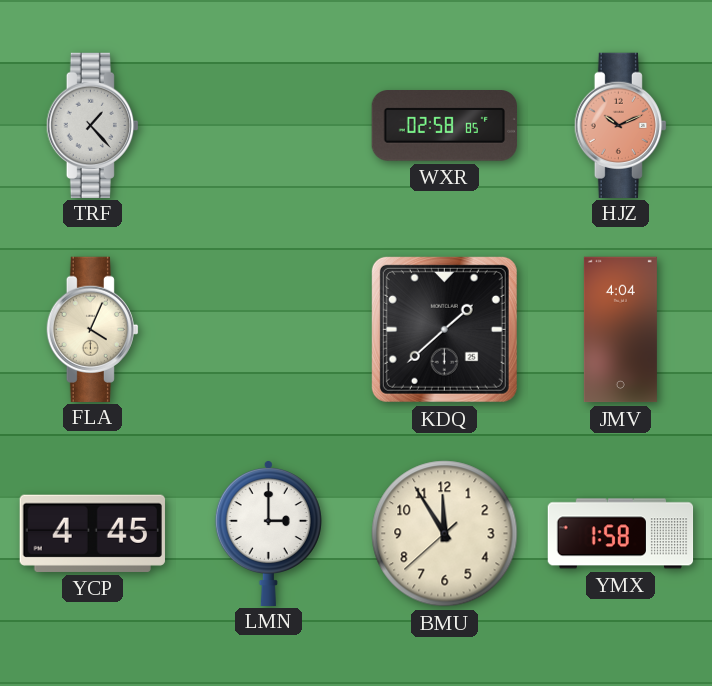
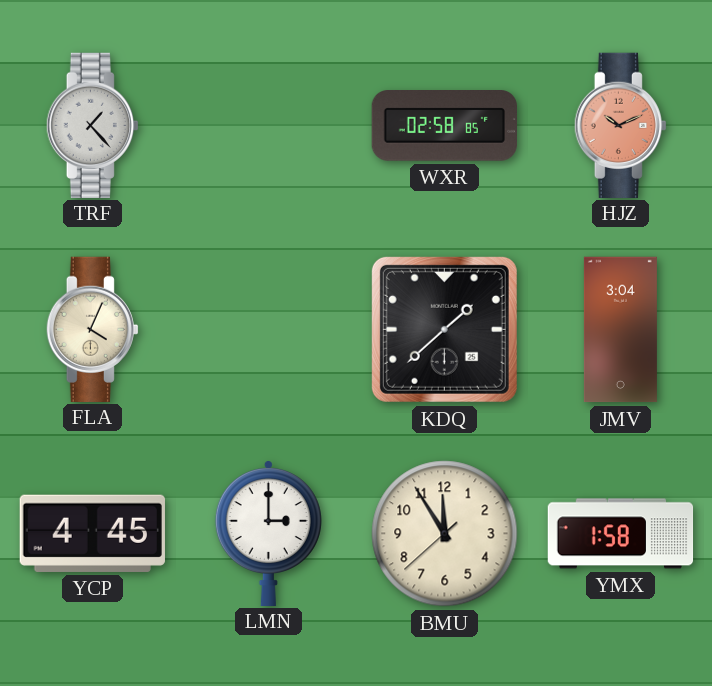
JMV: 4:04 -> 3:04 (620, 330)
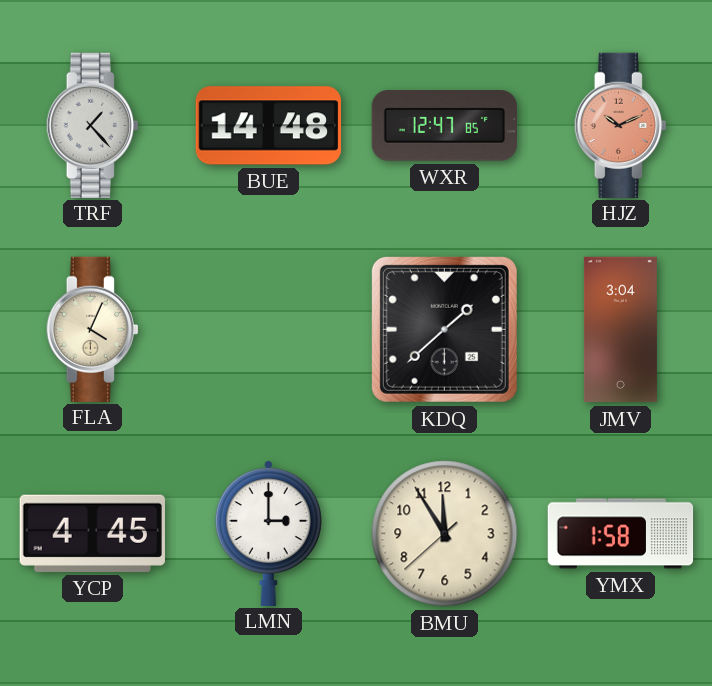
BUE: none -> 14:48 (268, 126)
WXR: 02:58 -> 12:47 (444, 126)
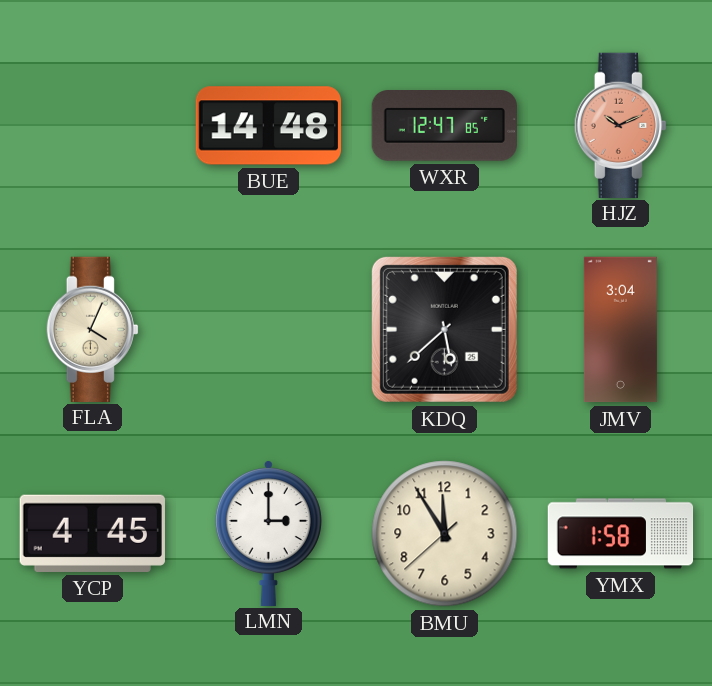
TRF: 1:23 -> none (92, 125)
KDQ: 1:38 -> 5:38 (444, 329)
